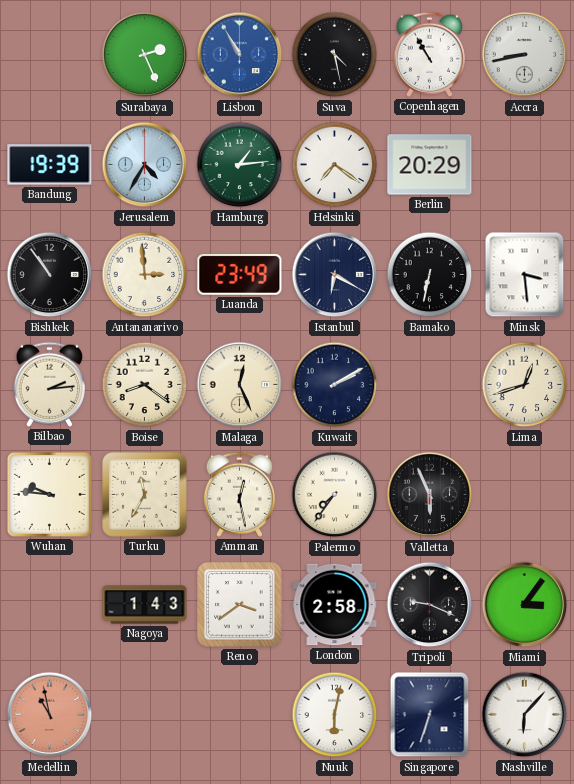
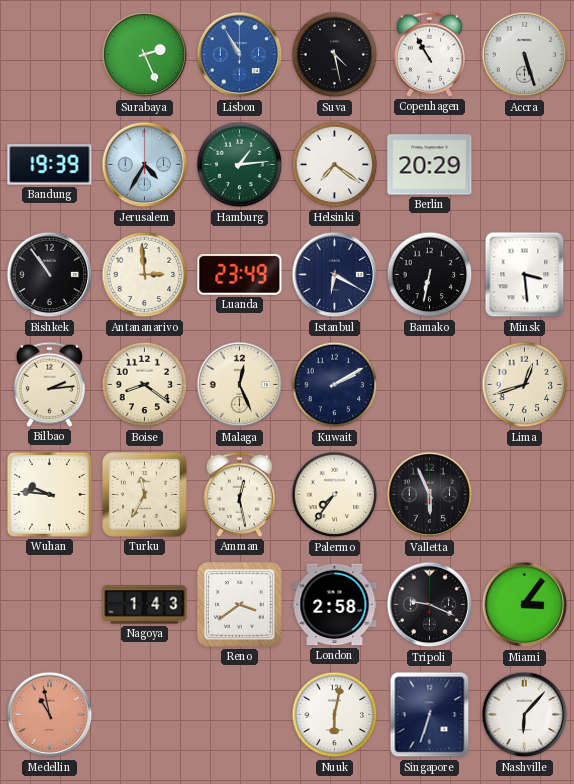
Accra: 8:43 -> 5:27 (525, 55)
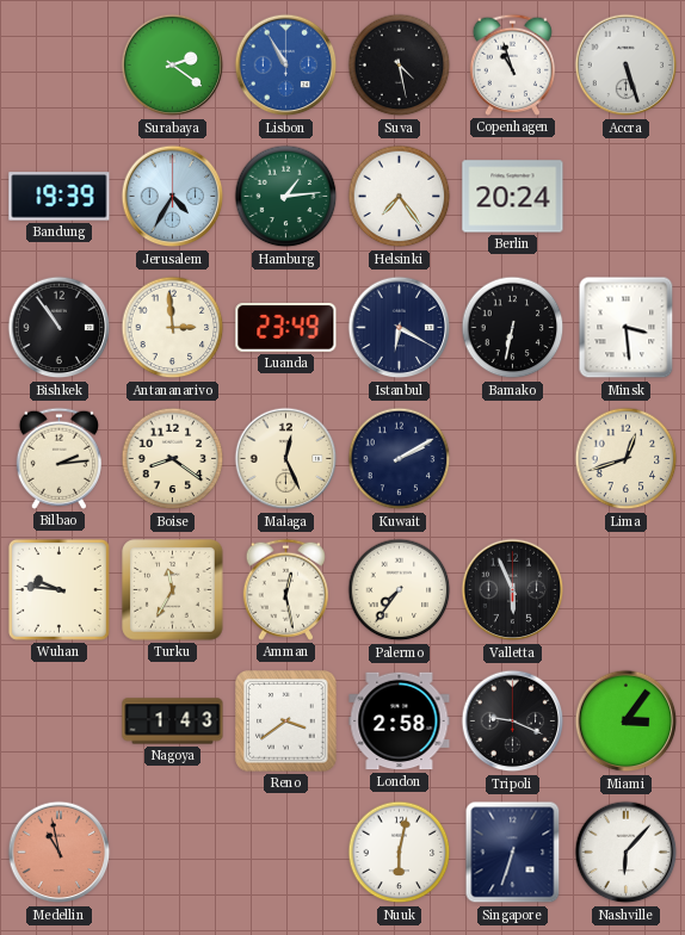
Surabaya: 2:26 -> 2:21 (173, 66)
Copenhagen: 10:55 -> 10:57 (512, 64)
Helsinki: 7:21 -> 7:24 (400, 197)
Berlin: 20:29 -> 20:24 (513, 197)
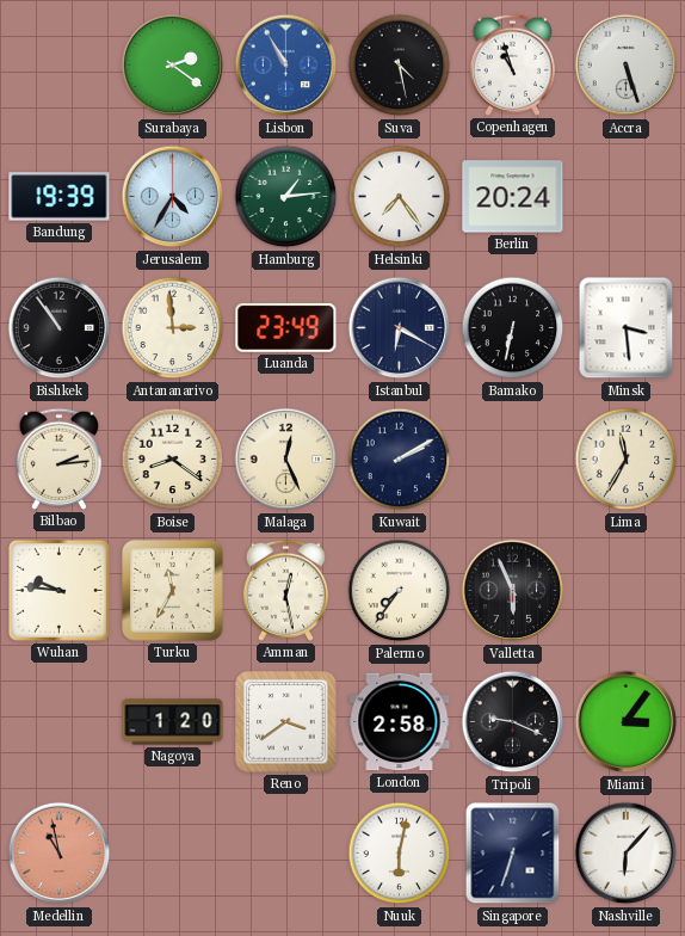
Lima: 12:42 -> 11:35 (627, 460)
Nagoya: 1:43 -> 1:20 (173, 722)
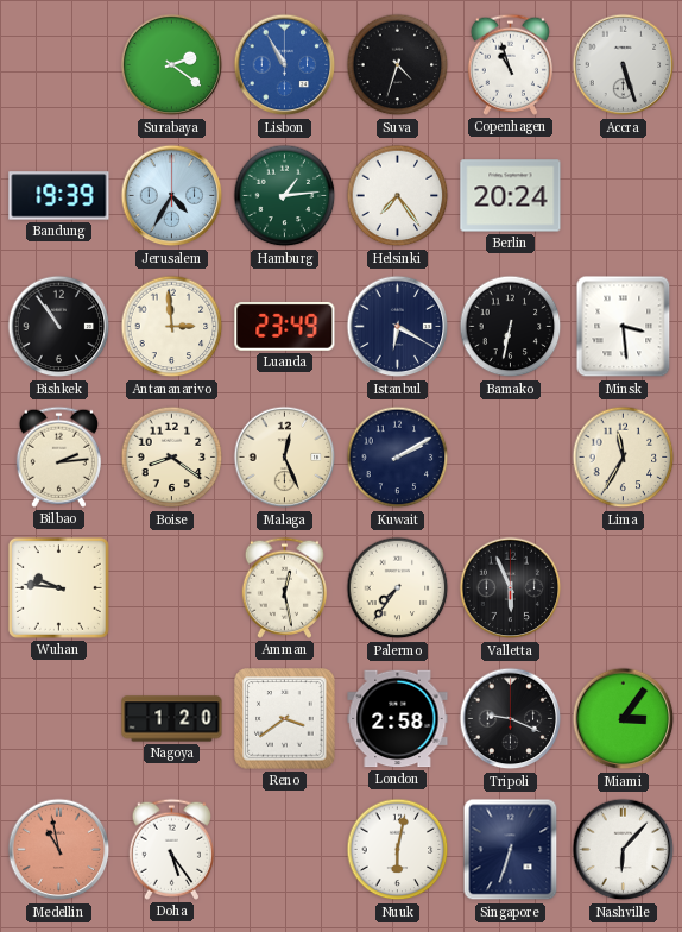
Suva: 4:28 -> 4:33 (398, 65)
Turku: 11:35 -> none (173, 591)
Doha: none -> 5:24 (171, 849)
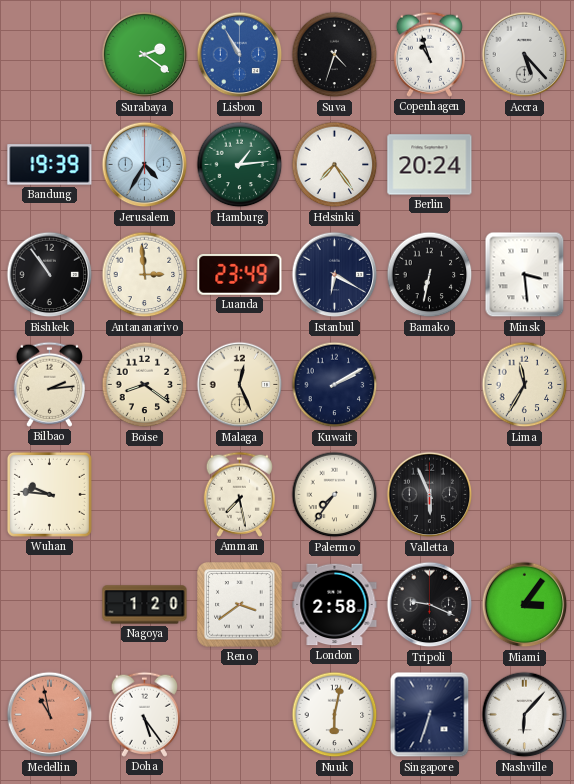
Accra: 5:27 -> 5:23 (525, 55)
Amman: 12:28 -> 7:28 (239, 494)
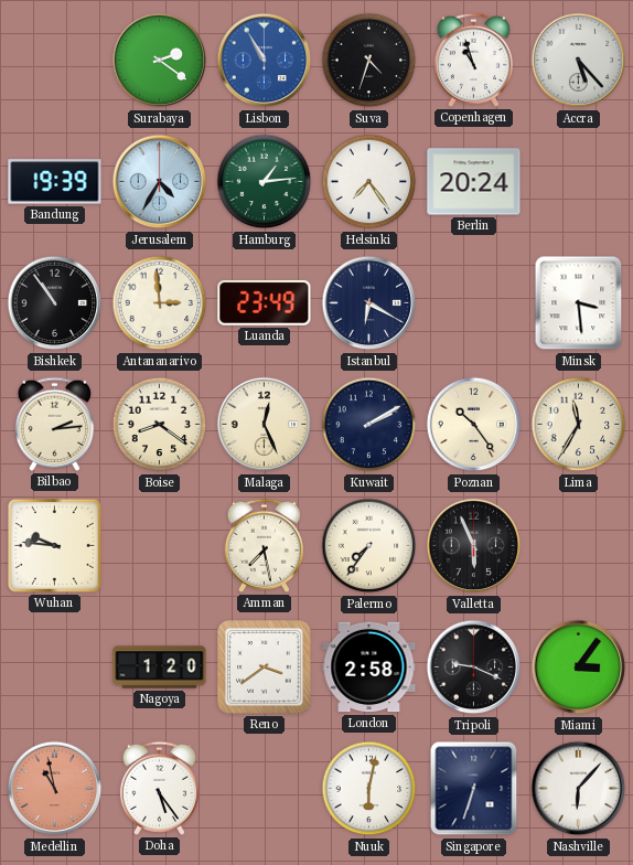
Bamako: 6:32 -> none (430, 275)
Poznan: none -> 10:24 (474, 425)
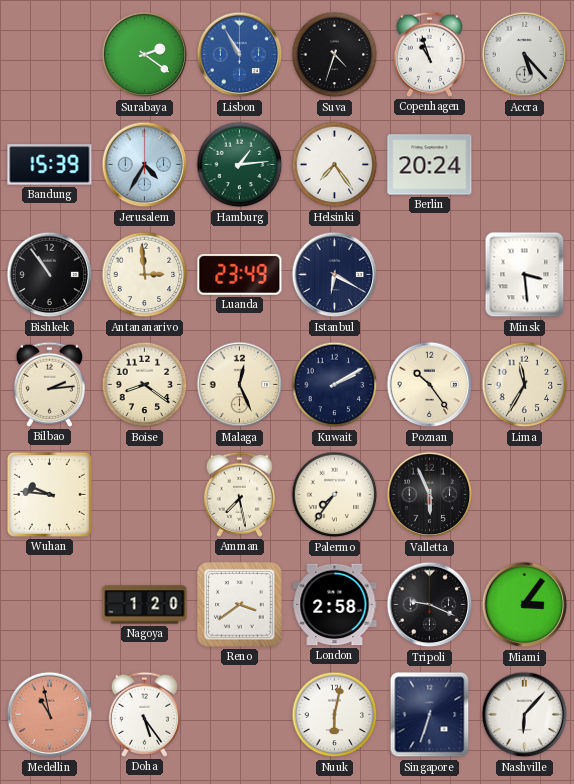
Bandung: 19:39 -> 15:39 (50, 165)
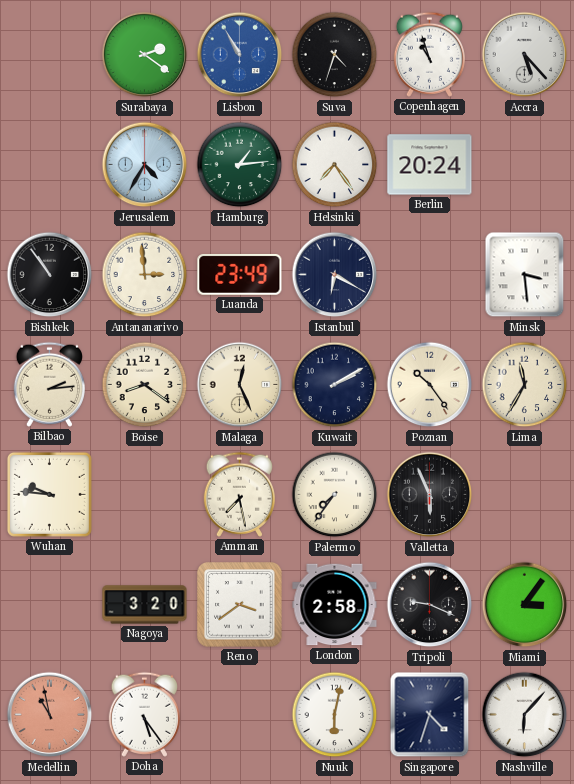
Bandung: 15:39 -> none (50, 165)
Nagoya: 1:20 -> 3:20 (145, 605)
Singapore: 6:33 -> 4:33 (430, 715)
